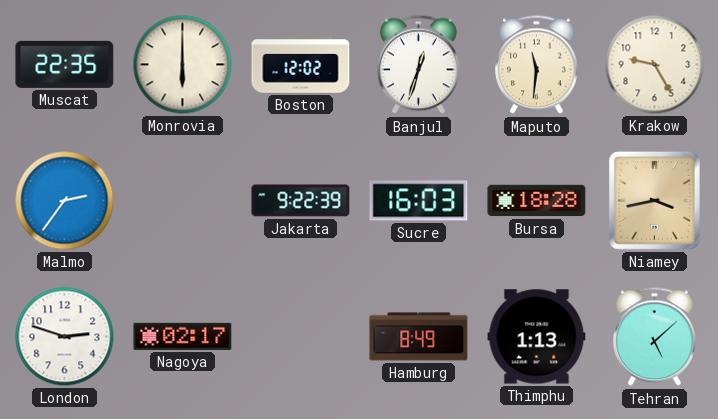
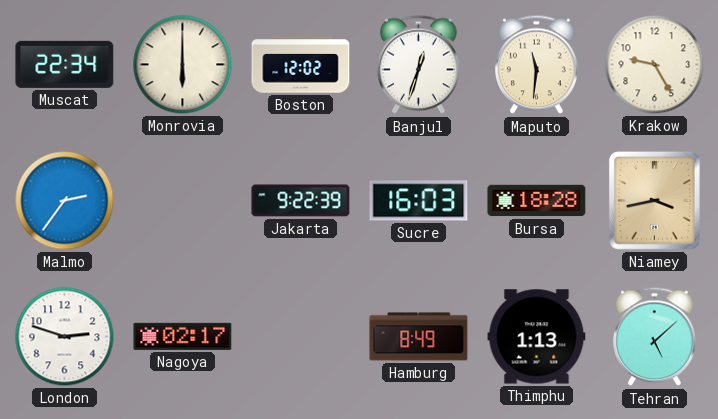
Muscat: 22:35 -> 22:34 (65, 64)
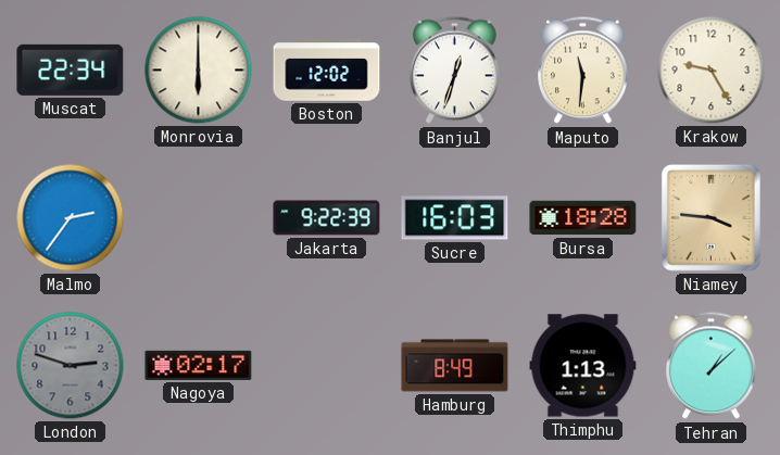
Niamey: 3:43 -> 3:46 (710, 217)
London dial: white -> grey (71, 366)
Tehran: 5:08 -> 1:08 (712, 366)
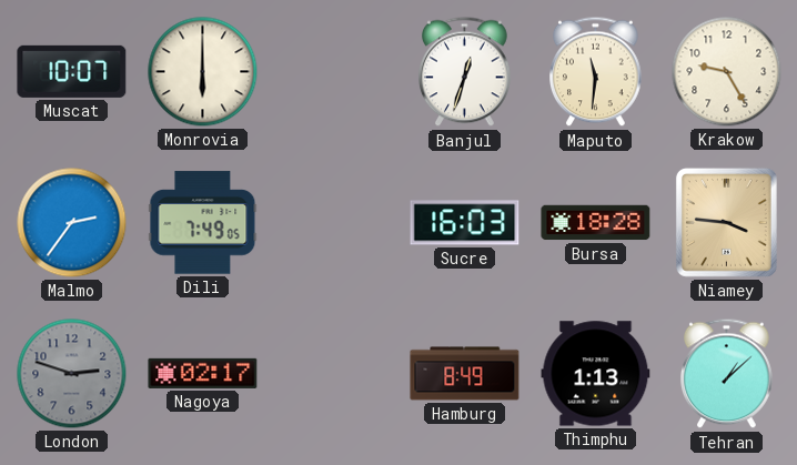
Muscat: 22:34 -> 10:07 (72, 71)
Boston: 12:02 -> none (327, 71)
Dili: none -> 7:49 (203, 223)
Jakarta: 9:22 -> none (327, 218)
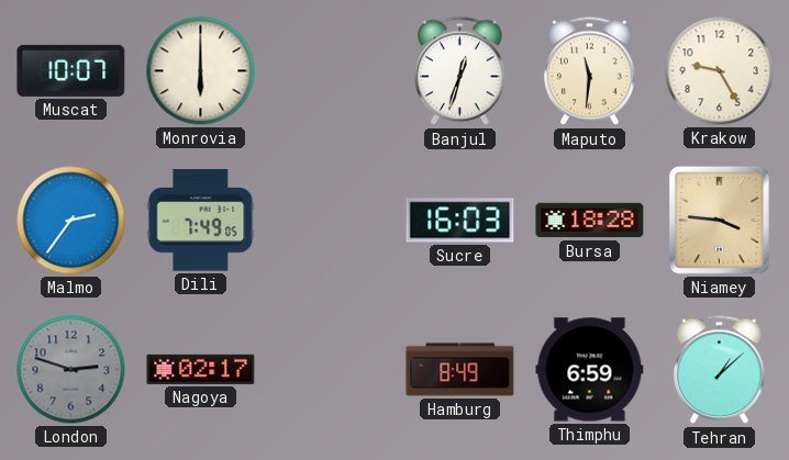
Thimphu: 1:13 -> 6:59 (590, 370)
